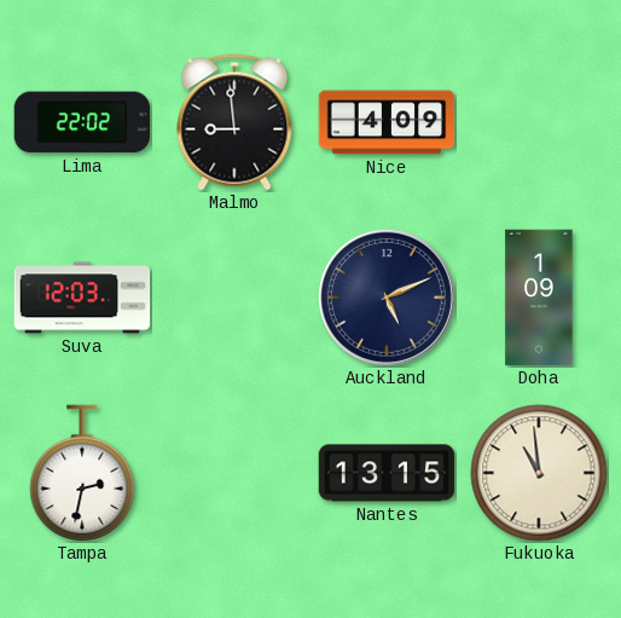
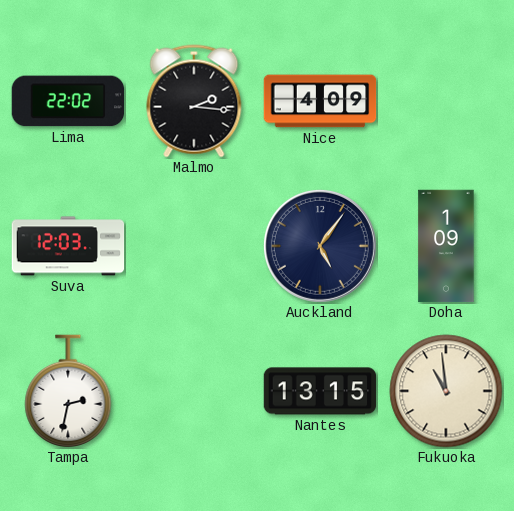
Malmo: 8:59 -> 2:16 (194, 101)
Auckland: 5:11 -> 5:06 (320, 246)
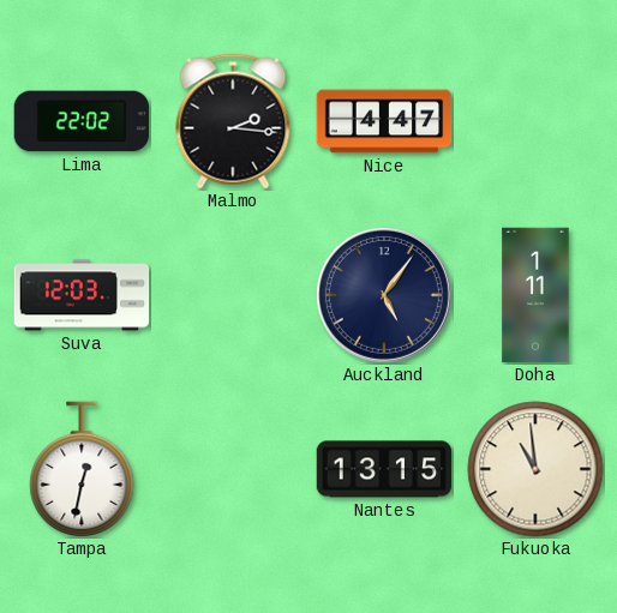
Nice: 4:09 -> 4:47 (384, 121)
Doha: 1:09 -> 1:11 (535, 295)
Tampa: 2:32 -> 12:32 (82, 469)
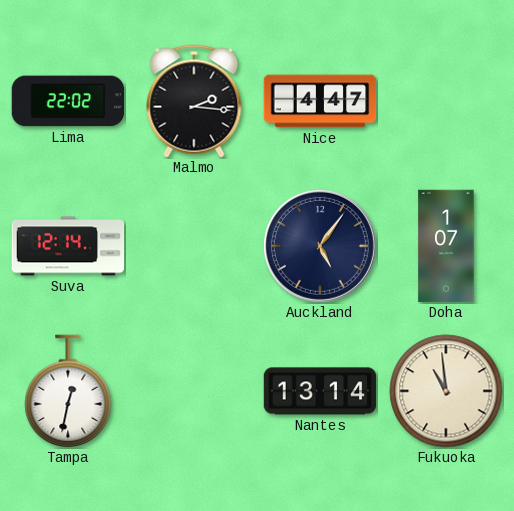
Suva: 12:03 -> 12:14 (68, 246)
Doha: 1:11 -> 1:07 (446, 246)
Nantes: 13:15 -> 13:14 (320, 391)
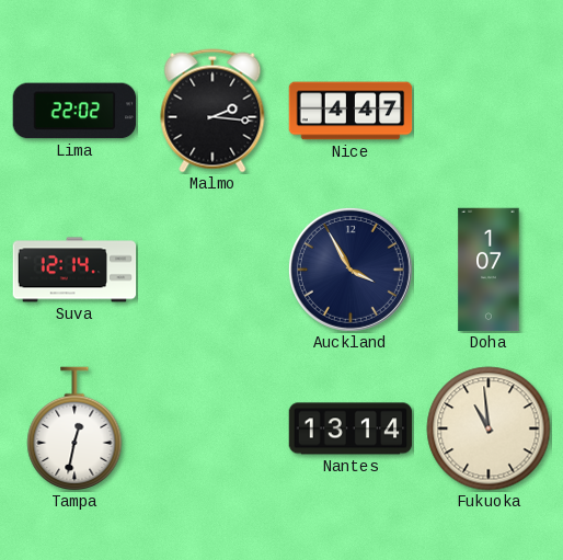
Auckland: 5:06 -> 3:55 (351, 270)
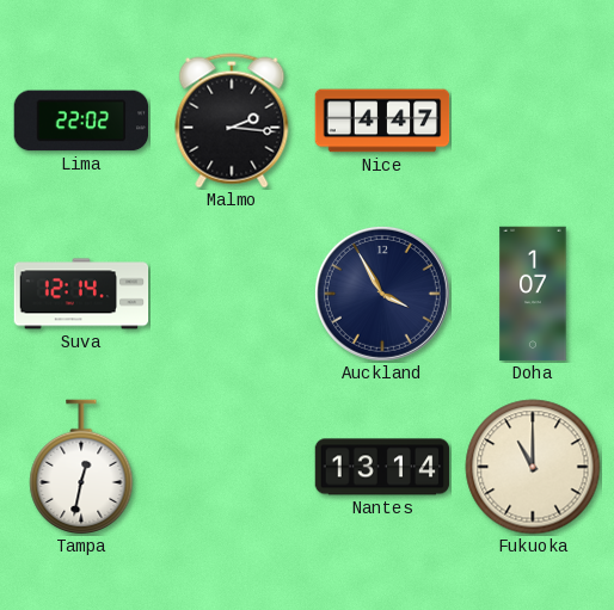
Fukuoka: 10:59 -> 11:00 (533, 467)
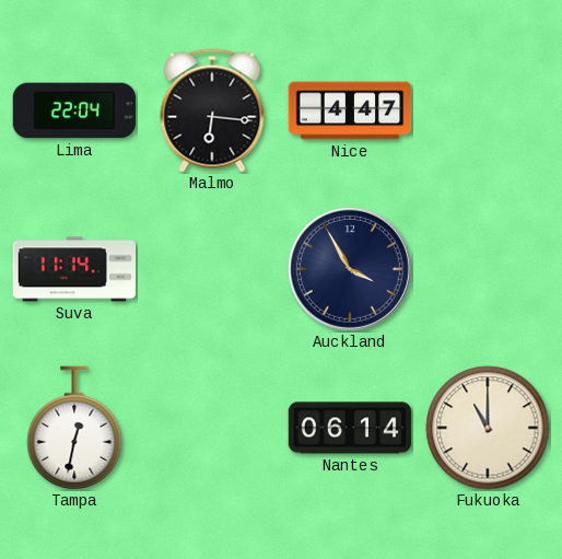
Lima: 22:02 -> 22:04 (74, 110)
Malmo: 2:16 -> 6:16 (212, 110)
Suva: 12:14 -> 11:14 (74, 269)
Doha: 1:07 -> none (533, 294)
Nantes: 13:14 -> 06:14 (350, 428)
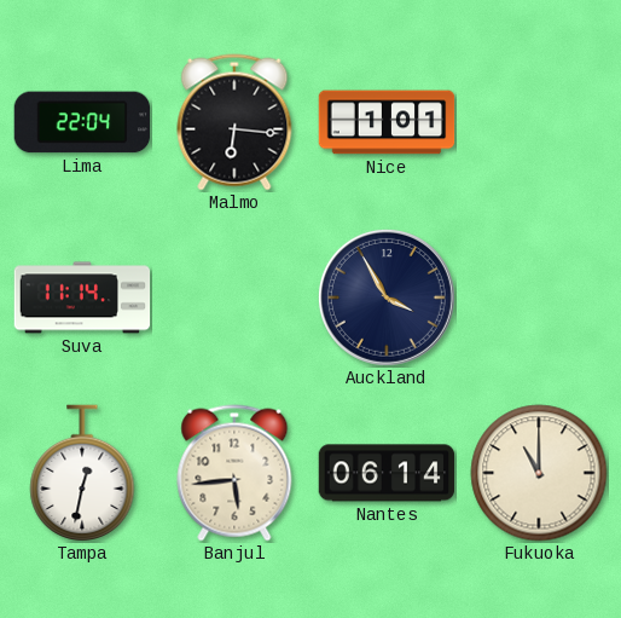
Nice: 4:47 -> 1:01 (387, 122)
Banjul: none -> 5:44 (234, 473)
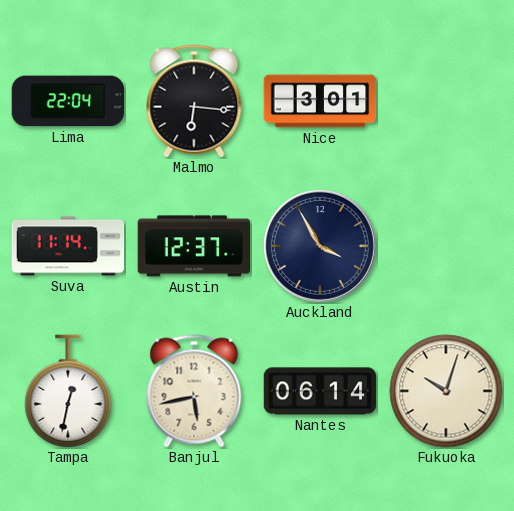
Nice: 1:01 -> 3:01 (320, 101)
Austin: none -> 12:37 (194, 246)
Banjul: 5:44 -> 5:43 (194, 391)
Fukuoka: 11:00 -> 10:03 (446, 391)
